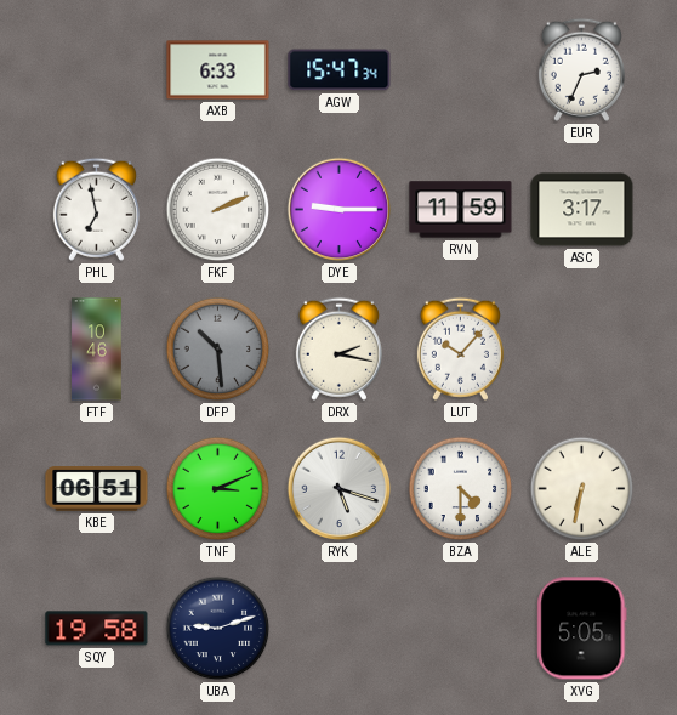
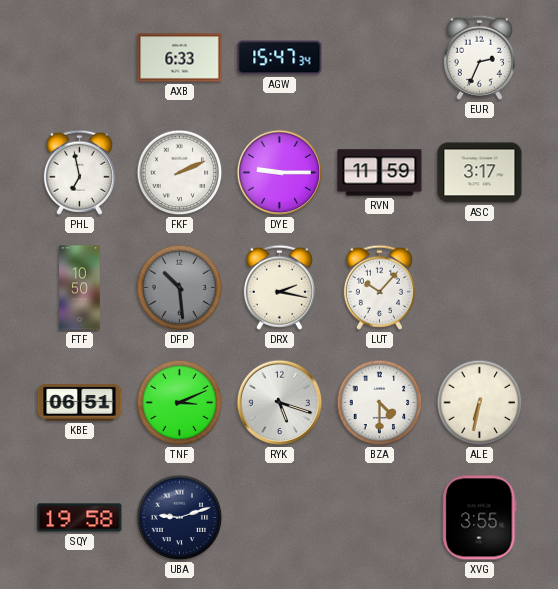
FTF: 10:46 -> 10:50 (80, 288)
XVG: 5:05 -> 3:55 (480, 518)
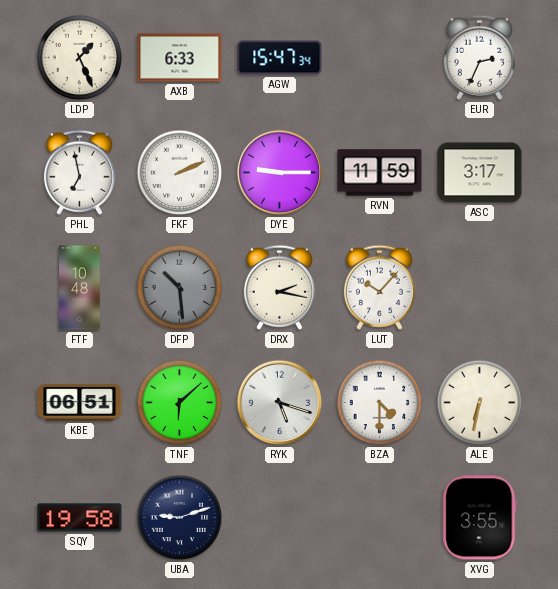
LDP: none -> 1:26 (80, 58)
FTF: 10:50 -> 10:48 (80, 288)
TNF: 3:11 -> 6:08 (180, 403)
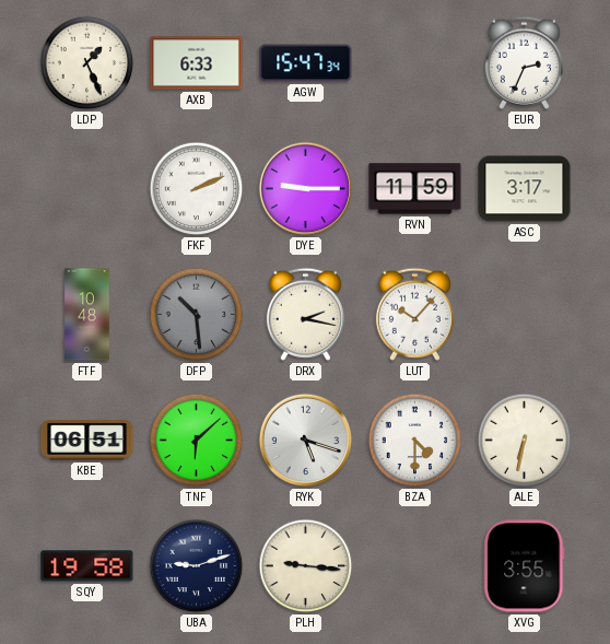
PHL: 6:58 -> none (79, 172)
PLH: none -> 9:16 (306, 566)
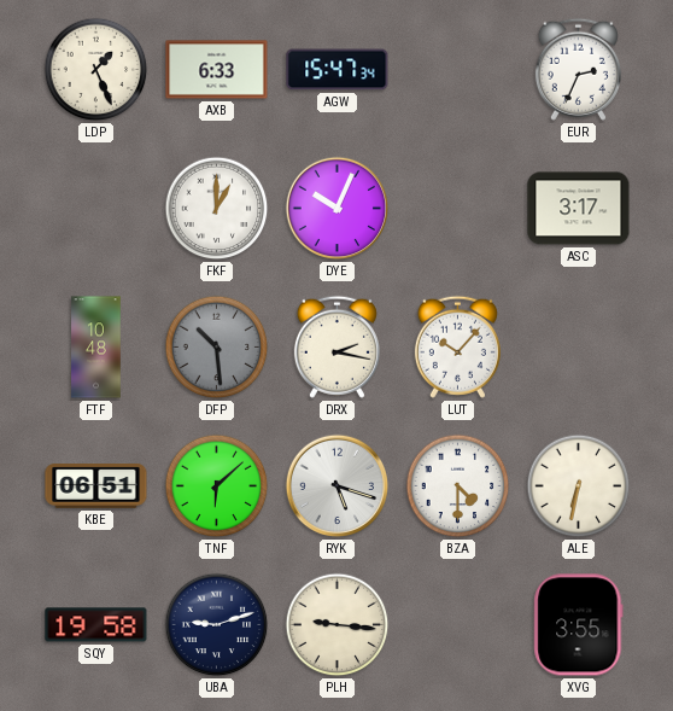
FKF: 2:11 -> 1:00 (217, 209)
DYE: 9:15 -> 10:04 (338, 209)
RVN: 11:59 -> none (415, 189)
